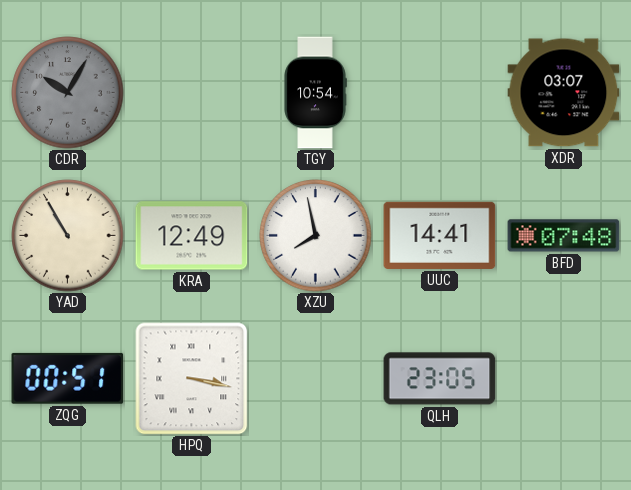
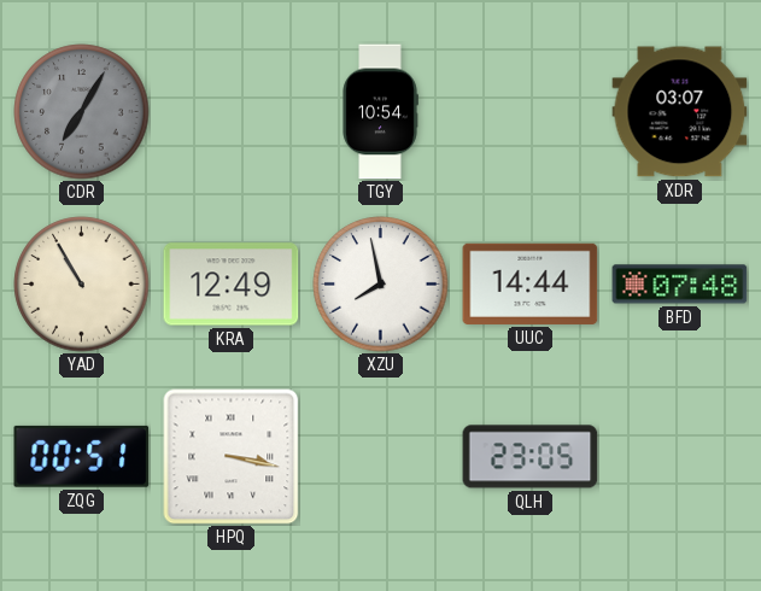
CDR: 10:05 -> 7:05 (82, 112)
UUC: 14:41 -> 14:44 (531, 283)
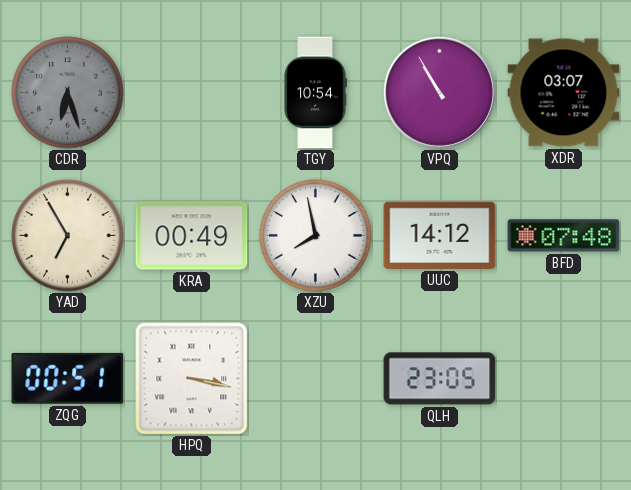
CDR: 7:05 -> 6:27 (68, 93)
VPQ: none -> 10:55 (439, 92)
YAD: 10:55 -> 6:55 (68, 236)
KRA: 12:49 -> 00:49 (192, 236)
UUC: 14:44 -> 14:12 (440, 235)
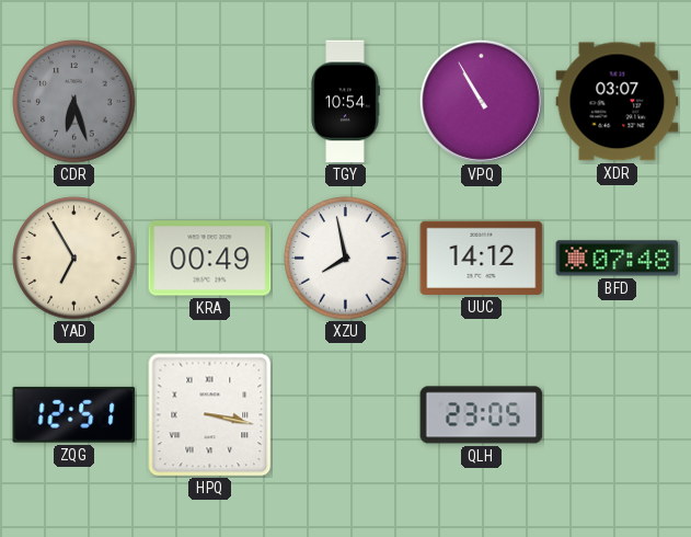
ZQG: 00:51 -> 12:51 (74, 414)
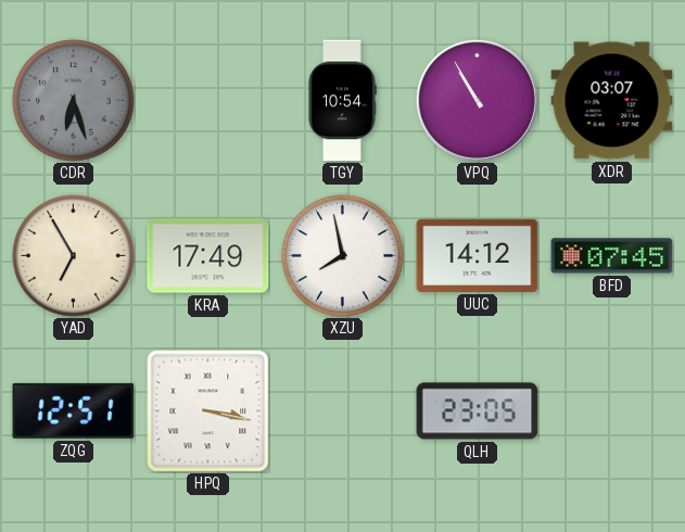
KRA: 00:49 -> 17:49 (208, 256)
BFD: 07:48 -> 07:45 (612, 256)
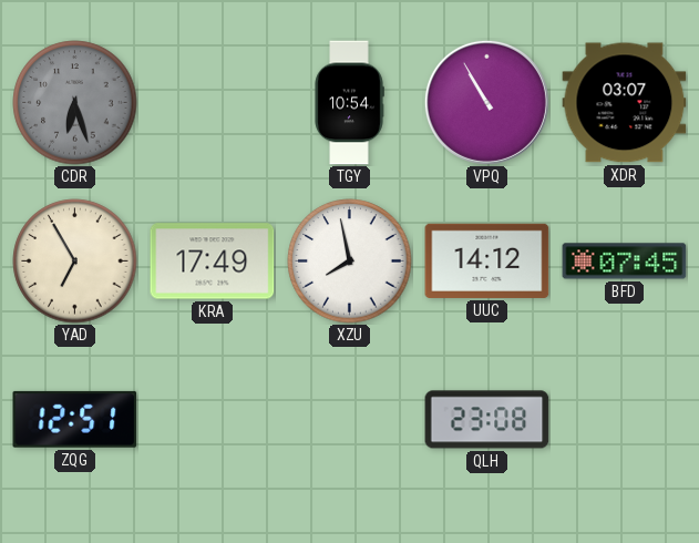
HPQ: 3:17 -> none (208, 411)
QLH: 23:05 -> 23:08 (487, 420)
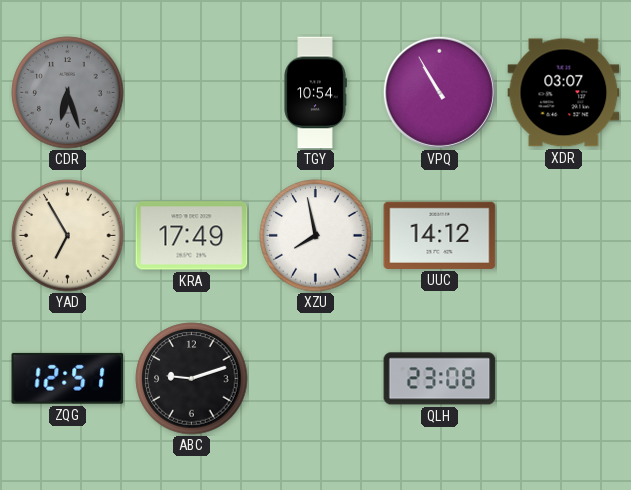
BFD: 07:45 -> none (625, 262)
ABC: none -> 9:12 (192, 379)
